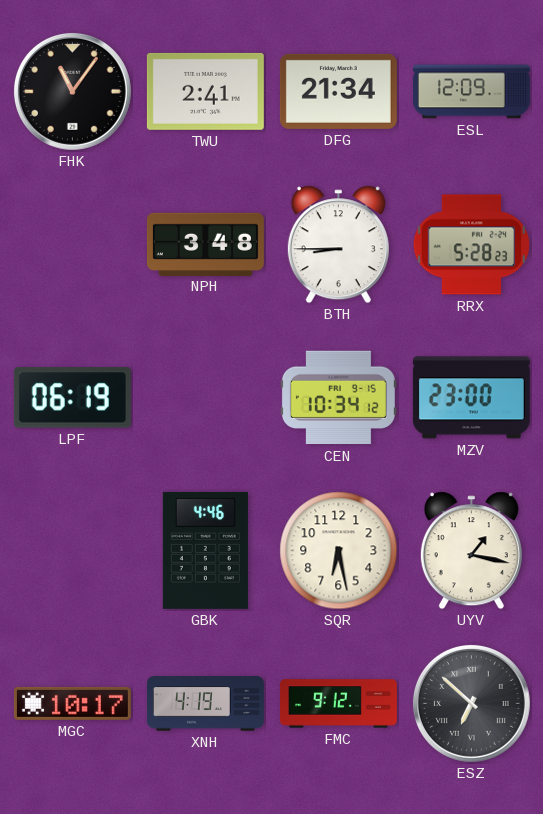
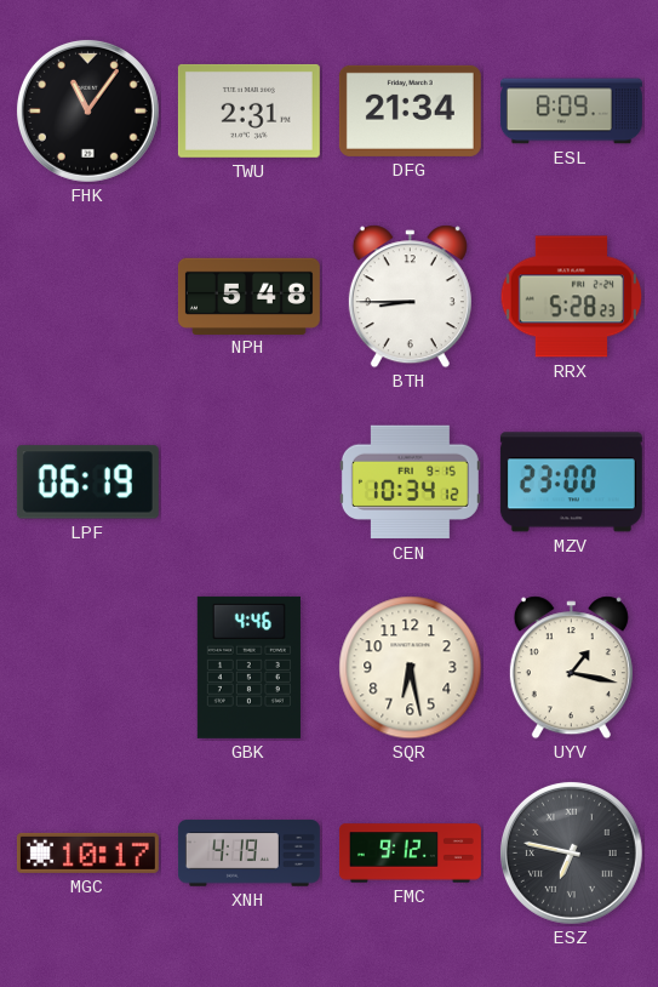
TWU: 2:41 -> 2:31 (248, 110)
ESL: 12:09 -> 8:09 (571, 112)
NPH: 3:48 -> 5:48 (248, 296)
ESZ: 6:52 -> 6:47 (571, 852)
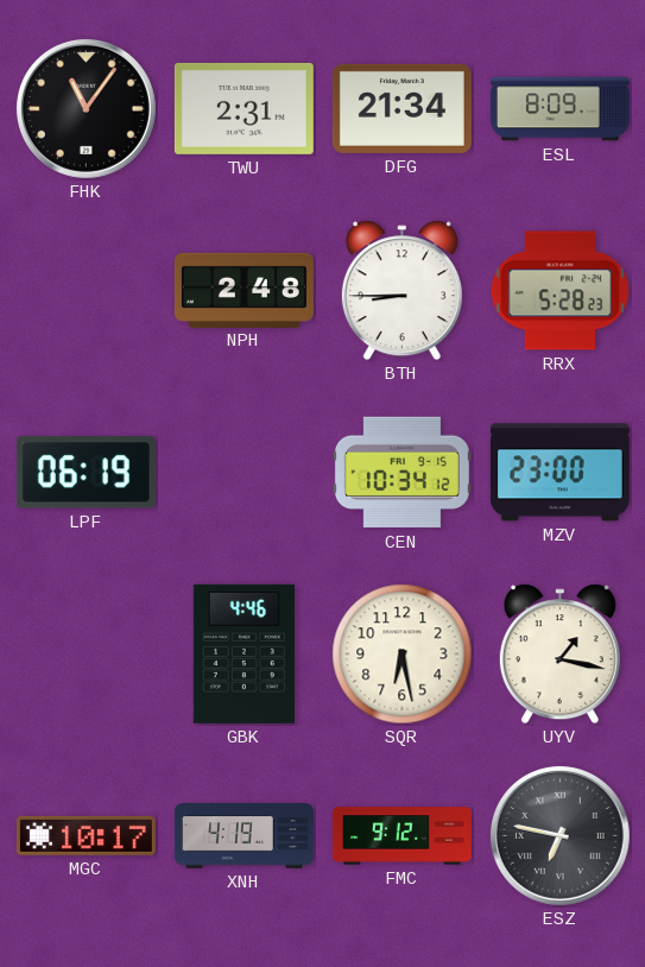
NPH: 5:48 -> 2:48 (244, 290)
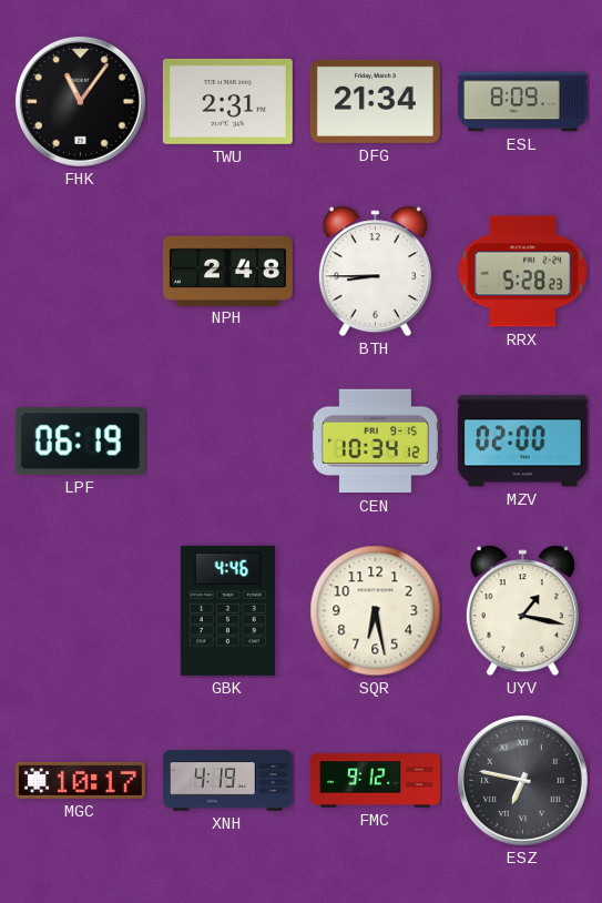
MZV: 23:00 -> 02:00 (522, 442)
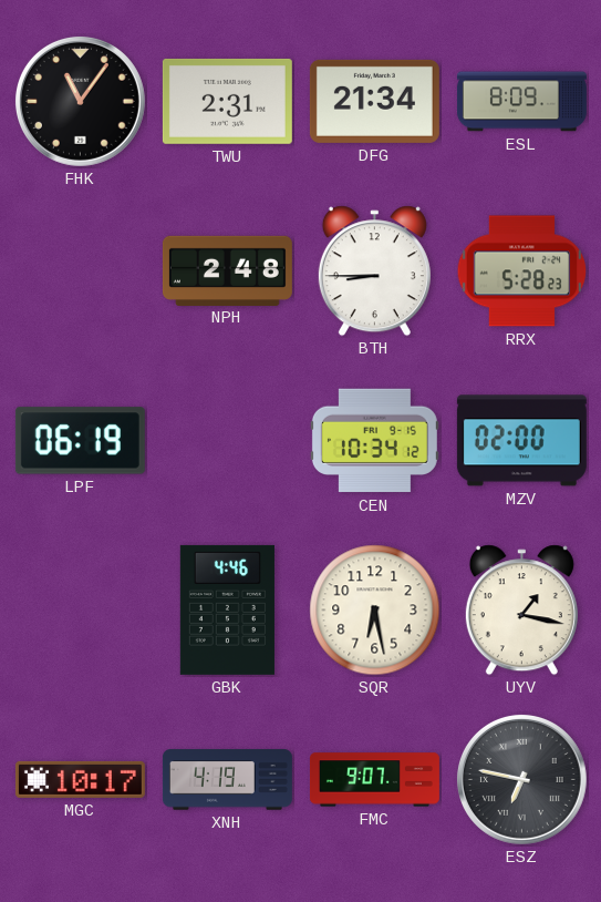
FMC: 9:12 -> 9:07 (374, 780)
